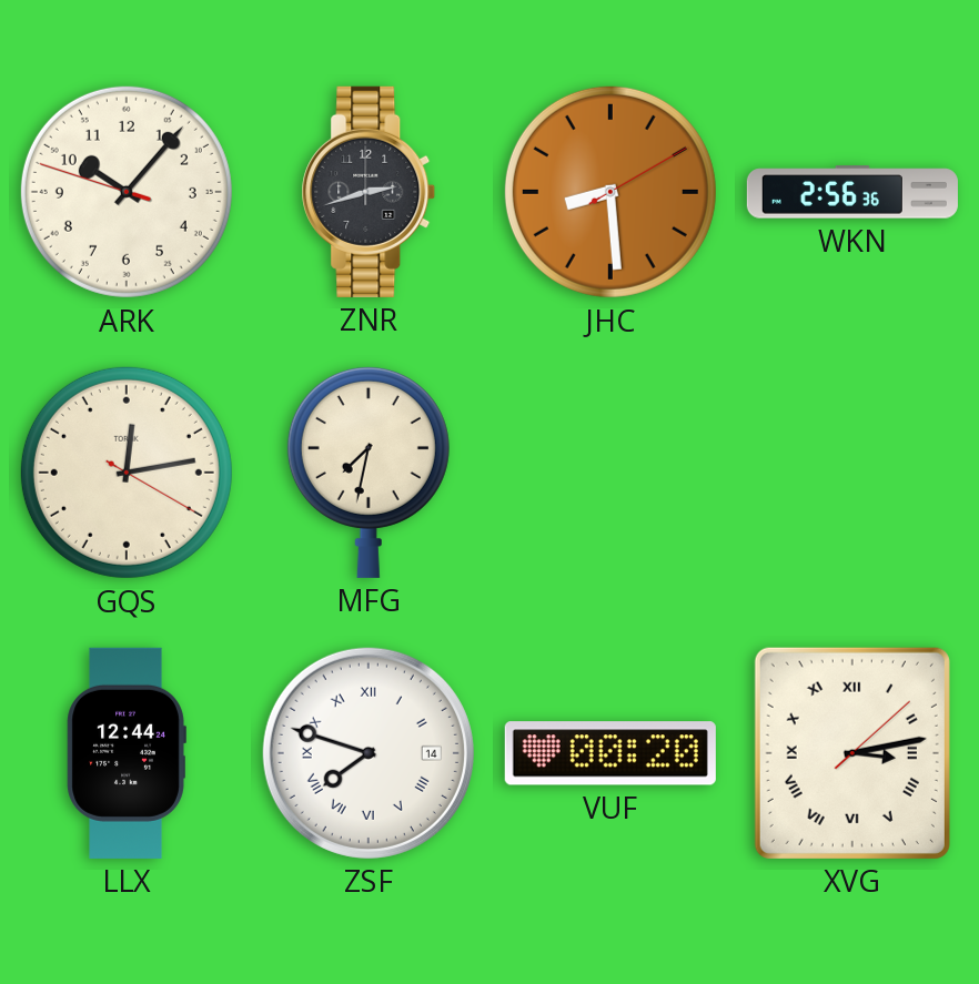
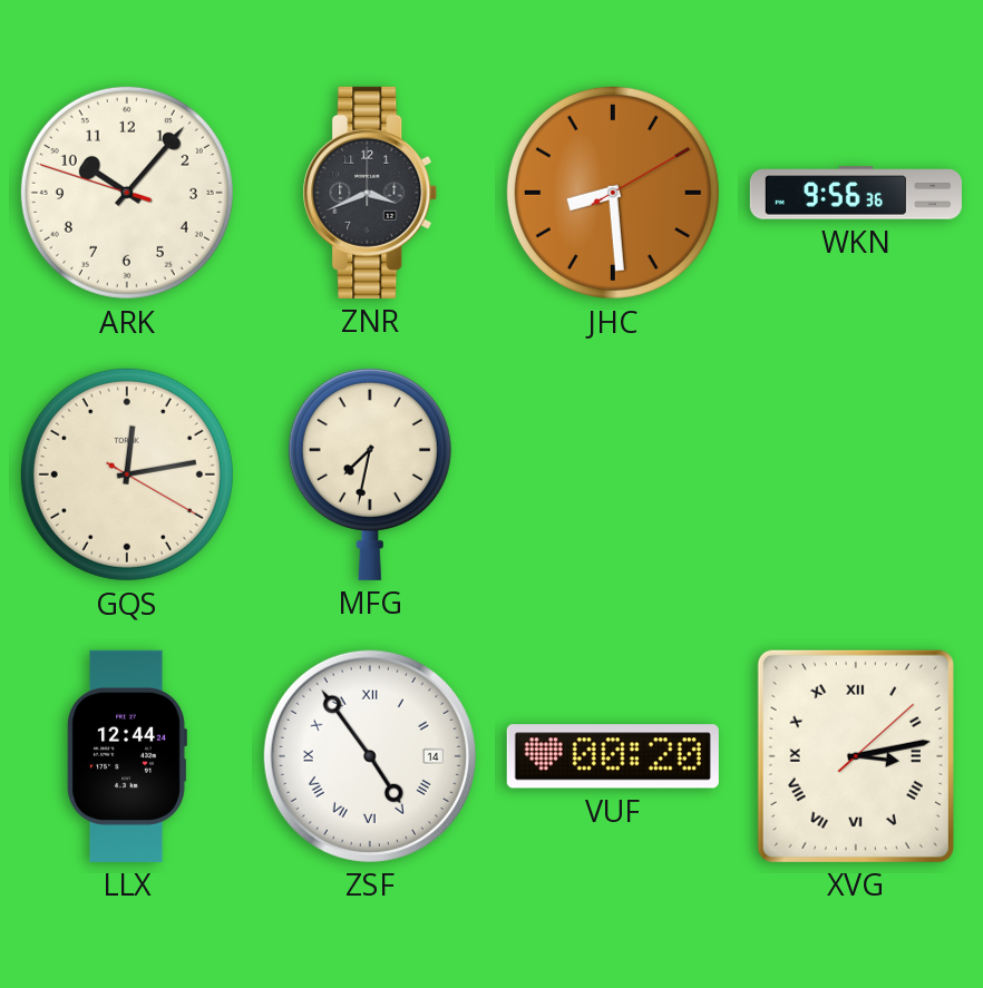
ZNR: 2:42 -> 3:41 (370, 193)
WKN: 2:56 -> 9:56 (856, 193)
ZSF: 7:48 -> 4:54 (370, 756)
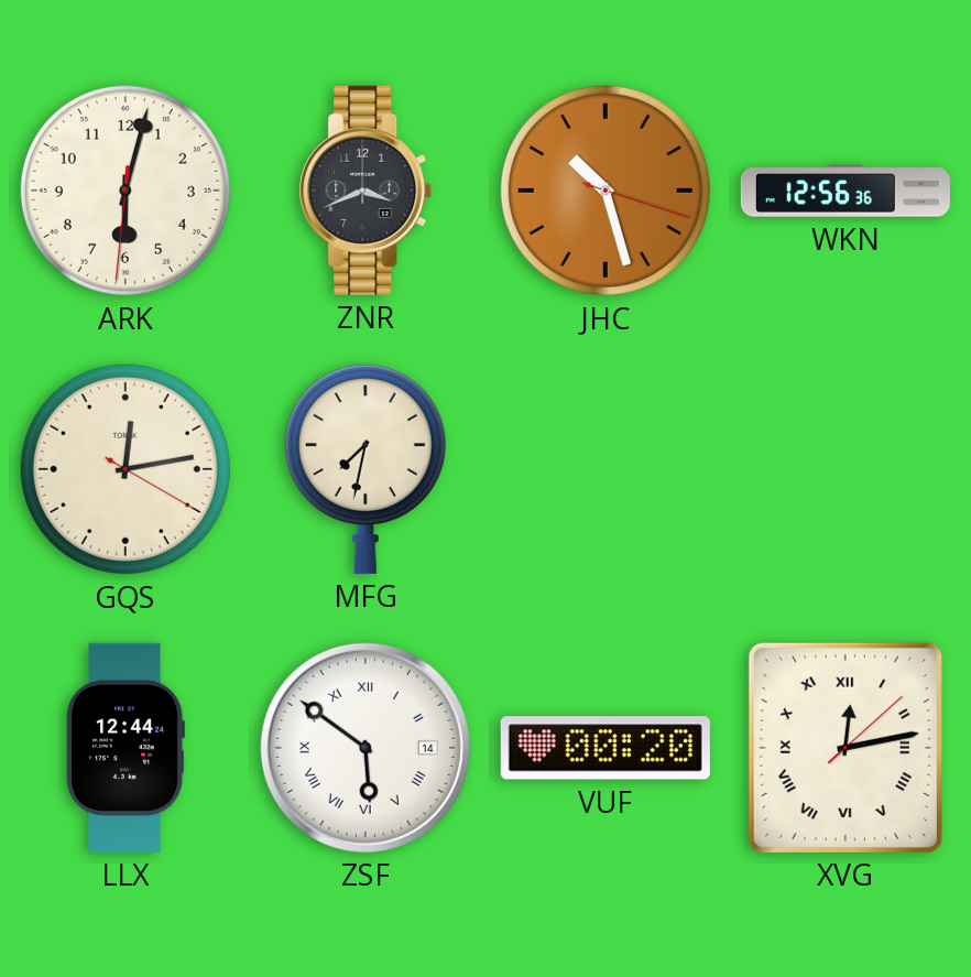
ARK: 10:06 -> 6:02 (126, 191)
JHC: 8:29 -> 10:27 (605, 191)
WKN: 9:56 -> 12:56 (845, 191)
ZSF: 4:54 -> 5:51 (366, 748)
XVG: 3:13 -> 12:13 (845, 748)
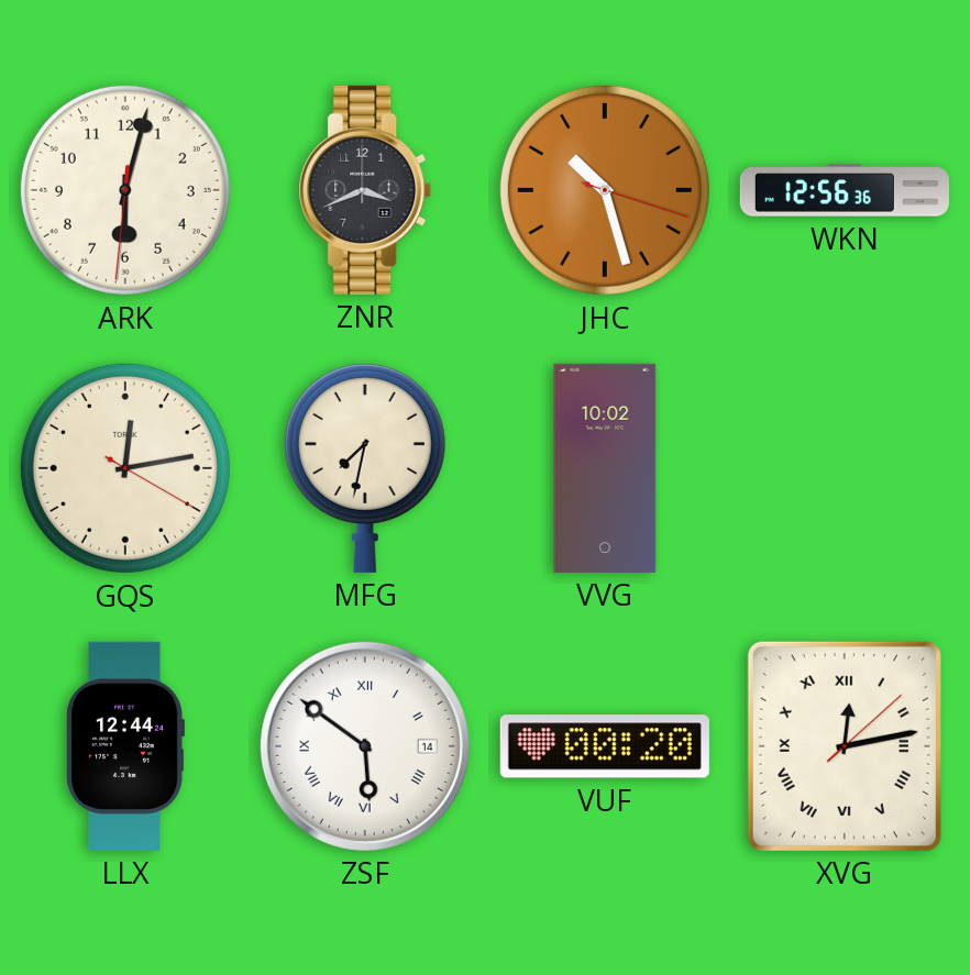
VVG: none -> 10:02 (605, 468)
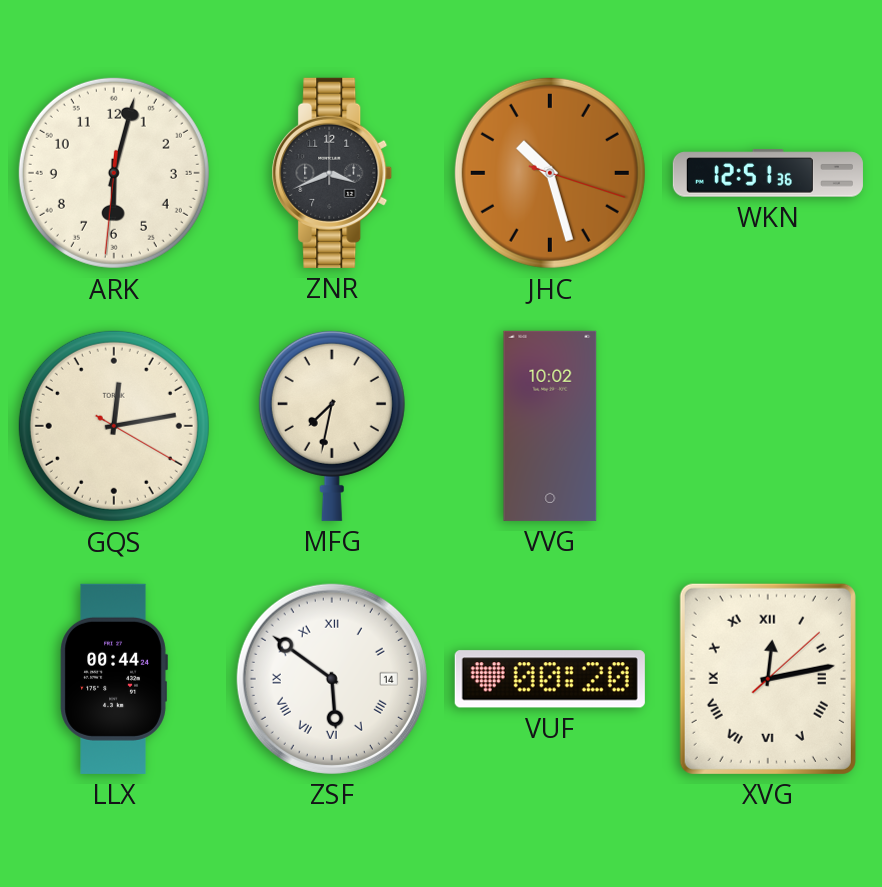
WKN: 12:56 -> 12:51 (768, 173)
LLX: 12:44 -> 00:44 (114, 679)
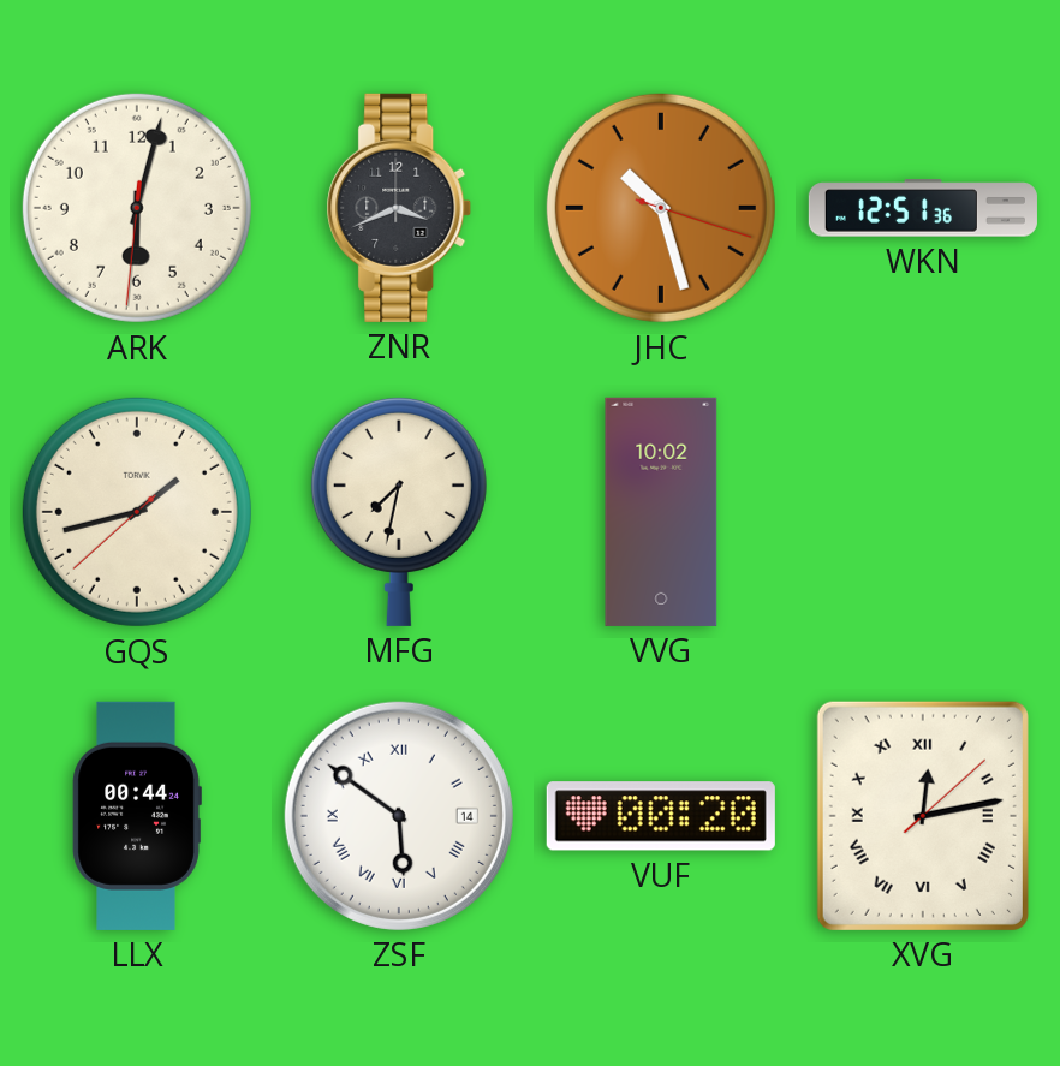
GQS: 12:13 -> 1:42 (137, 512)
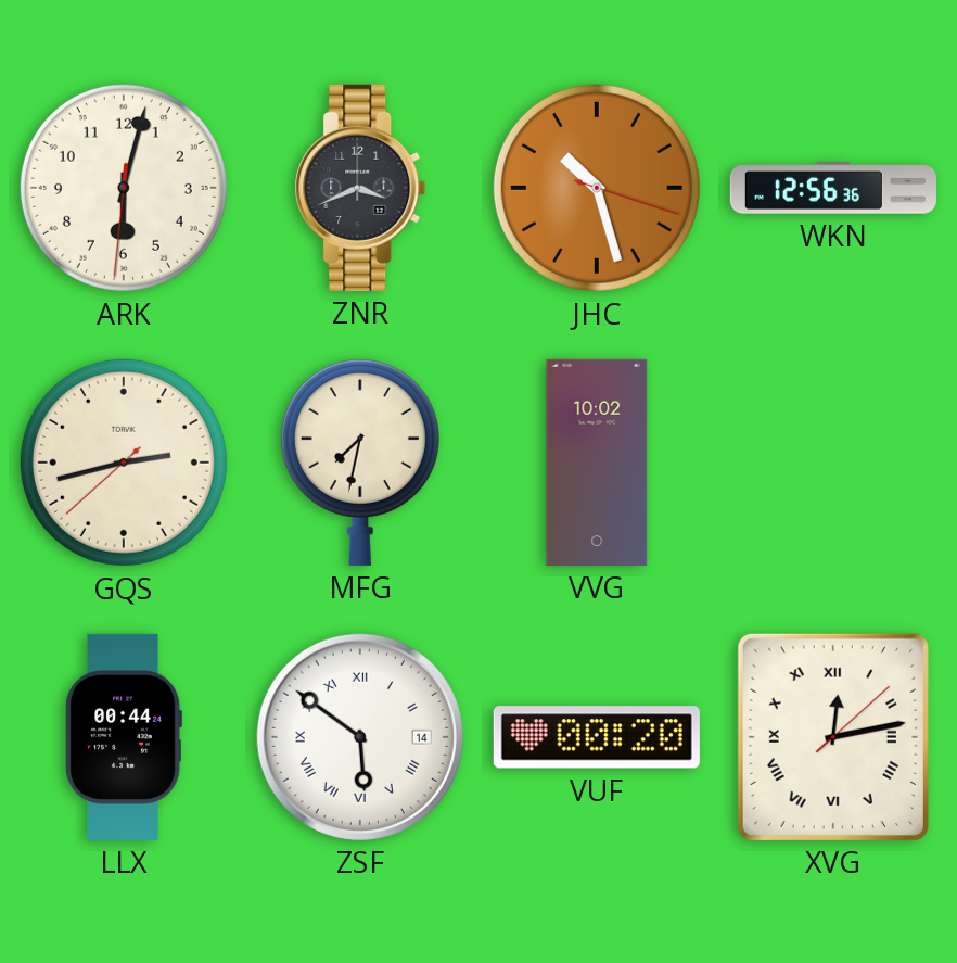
WKN: 12:51 -> 12:56 (833, 188)
GQS: 1:42 -> 2:42 (124, 463)
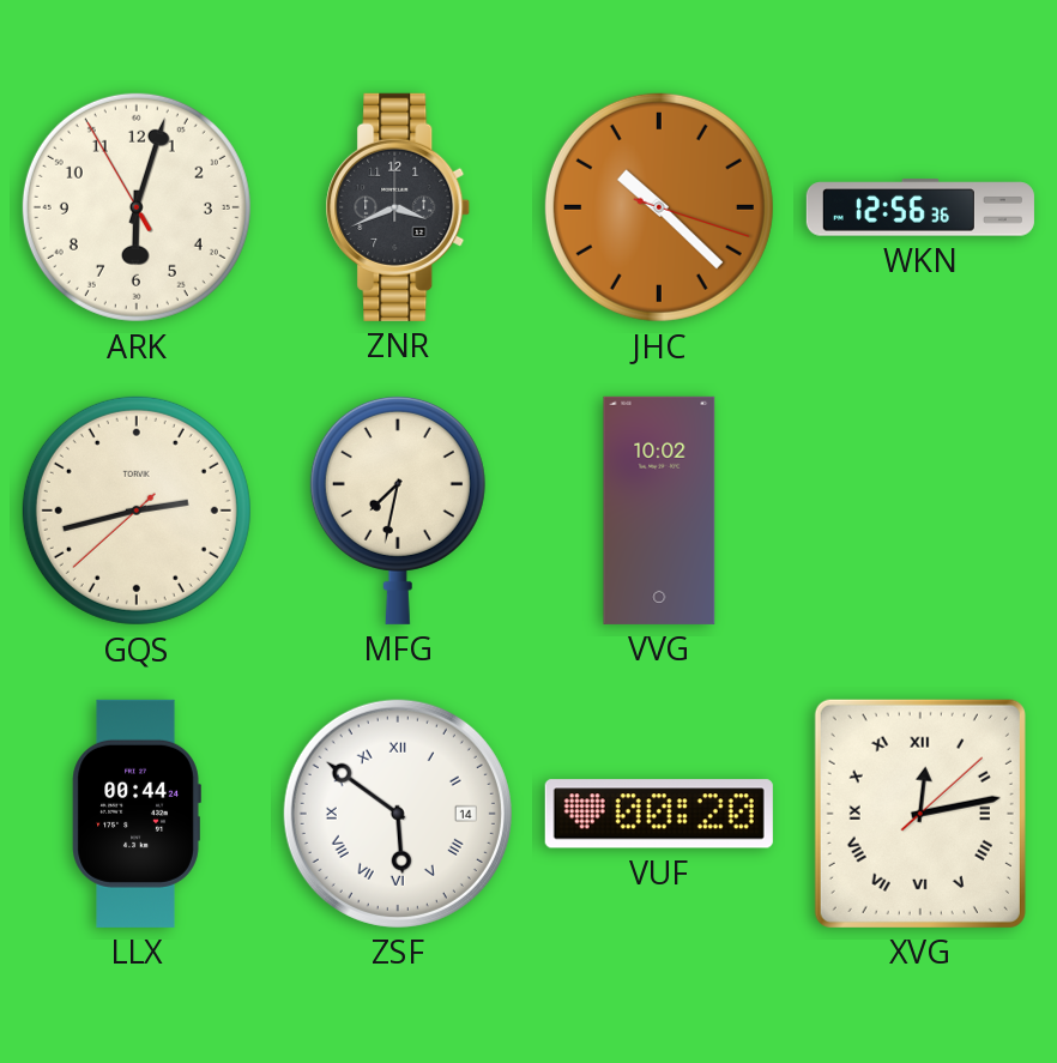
ARK: 6:02:31 -> 6:02:55 (137, 207)
JHC: 10:27 -> 10:22 (659, 207)
